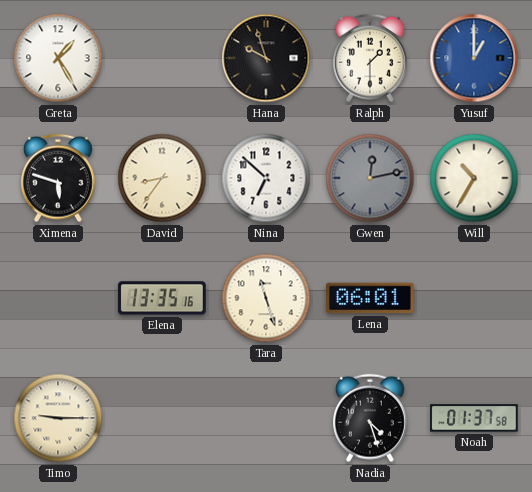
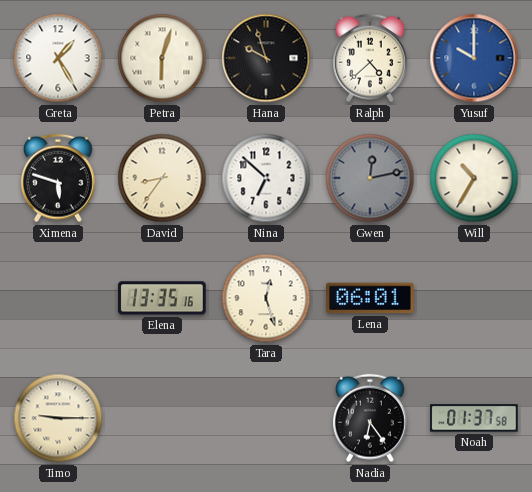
Petra: none -> 6:03 (162, 58)
Ralph: 1:30 -> 4:38 (371, 58)
Yusuf: 1:00 -> 10:00 (474, 58)
Tara: 11:27 -> 12:27 (266, 298)
Nadia: 4:27 -> 6:24 (371, 418)
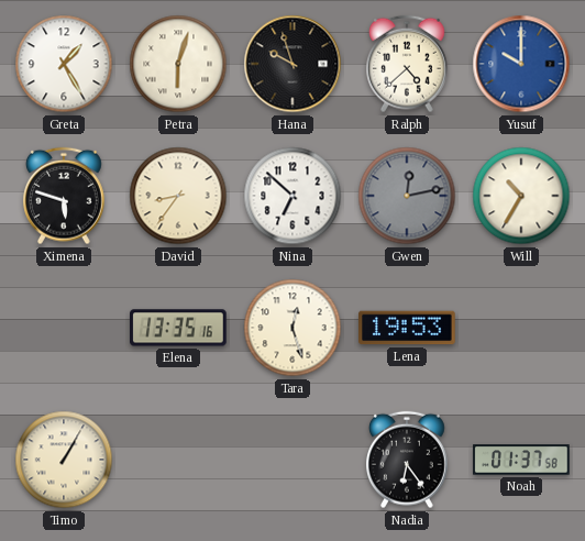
Lena: 06:01 -> 19:53 (407, 328)
Timo: 9:15 -> 1:05 (64, 460)
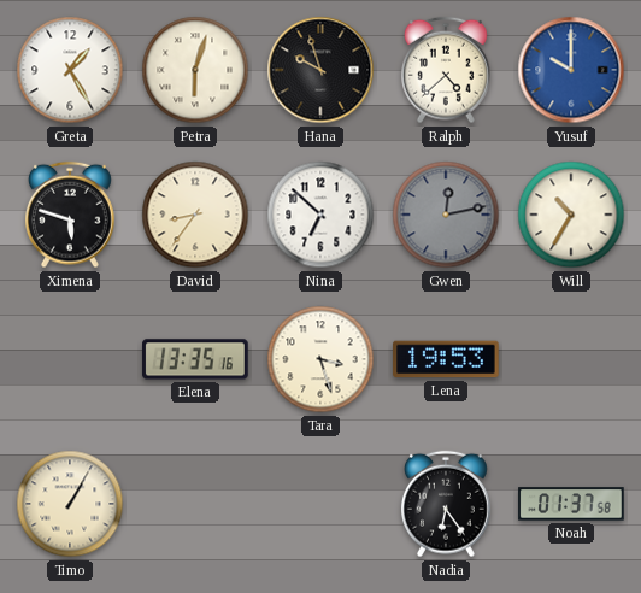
Tara: 12:27 -> 3:27 (320, 359)
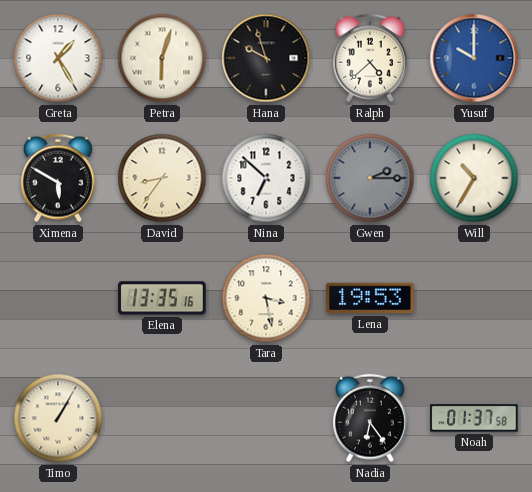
Ximena: 5:48 -> 5:50 (59, 178)
Gwen: 12:13 -> 2:15 (370, 178)
Tara: 3:27 -> 3:28 (266, 298)
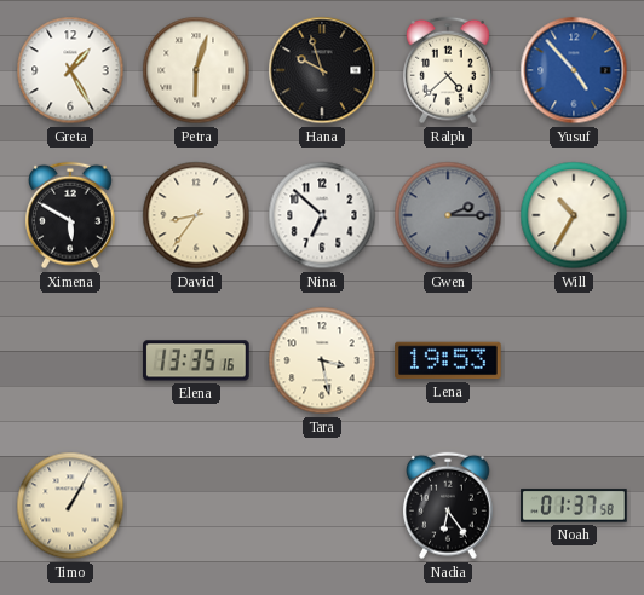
Yusuf: 10:00 -> 4:53 (574, 70)
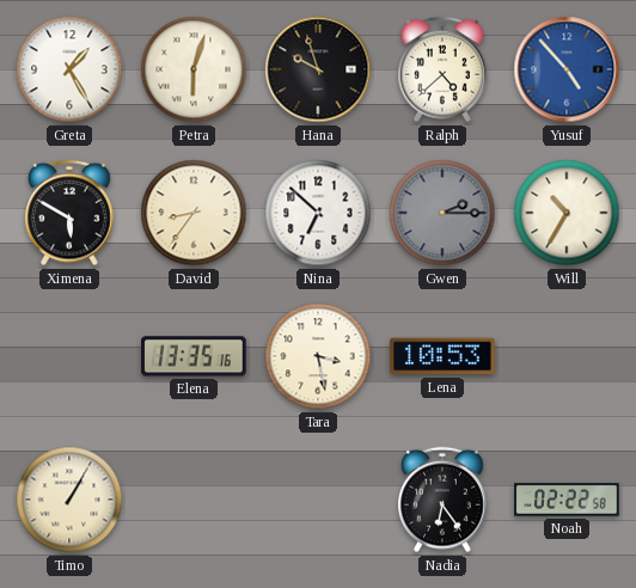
Lena: 19:53 -> 10:53 (442, 356)
Noah: 01:37 -> 02:22 (567, 500)
